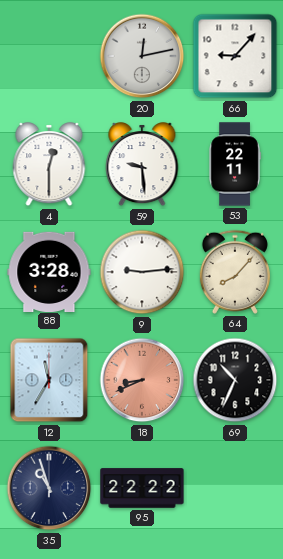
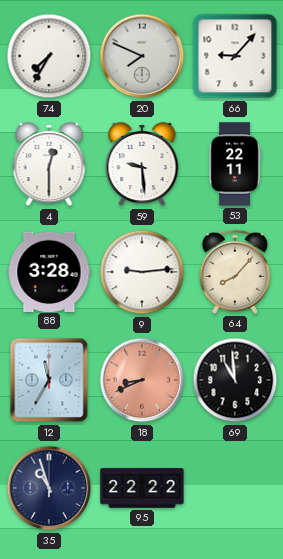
74: none -> 7:35 (49, 56)
20: 12:13 -> 7:49 (142, 56)
69: 10:34 -> 10:59 (235, 380)
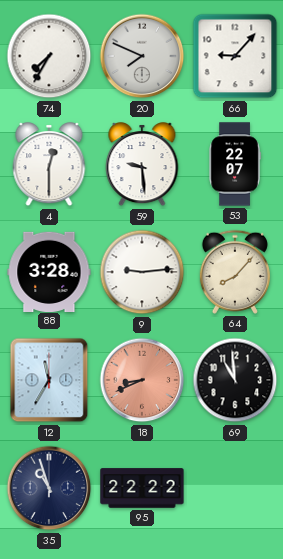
53: 22:11 -> 22:07 (235, 164)
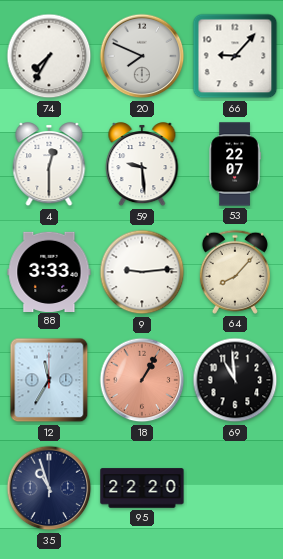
88: 3:28 -> 3:33 (49, 271)
18: 8:41 -> 1:05 (142, 380)
95: 22:22 -> 22:20 (142, 488)
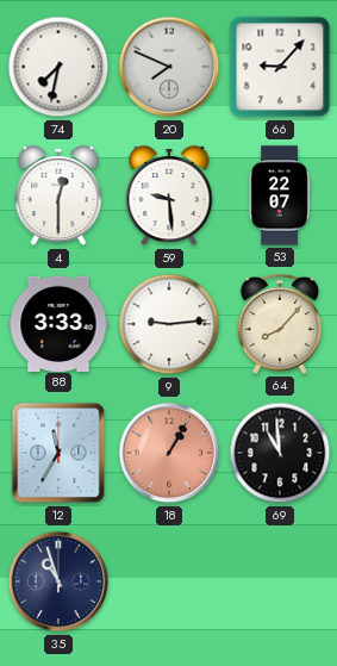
74: 7:35 -> 7:32 (58, 67)
95: 22:20 -> none (142, 488)
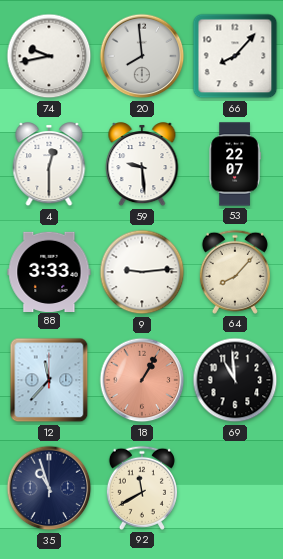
74: 7:32 -> 9:43 (49, 56)
20: 7:49 -> 7:59 (142, 56)
66: 9:07 -> 8:07 (235, 56)
12: 11:35 -> 11:37 (49, 380)
92: none -> 11:40 (142, 488)
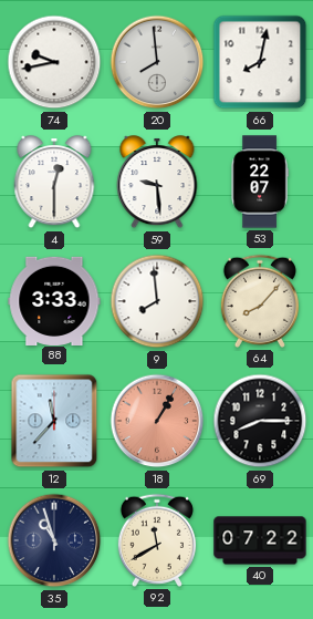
66: 8:07 -> 8:02 (260, 62)
9: 9:14 -> 7:59 (157, 301)
69: 10:59 -> 8:15 (260, 421)
40: none -> 07:22 (260, 540)
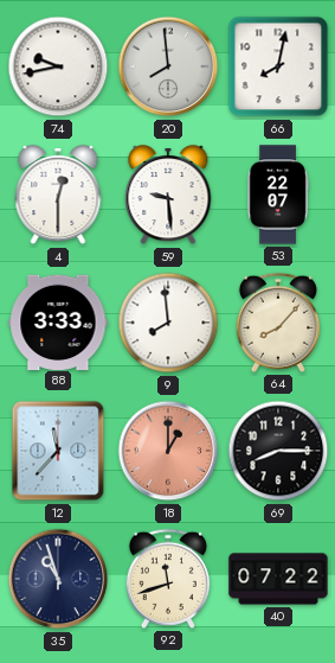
18: 1:05 -> 1:00 (168, 451)
92: 11:40 -> 11:42 (168, 579)
